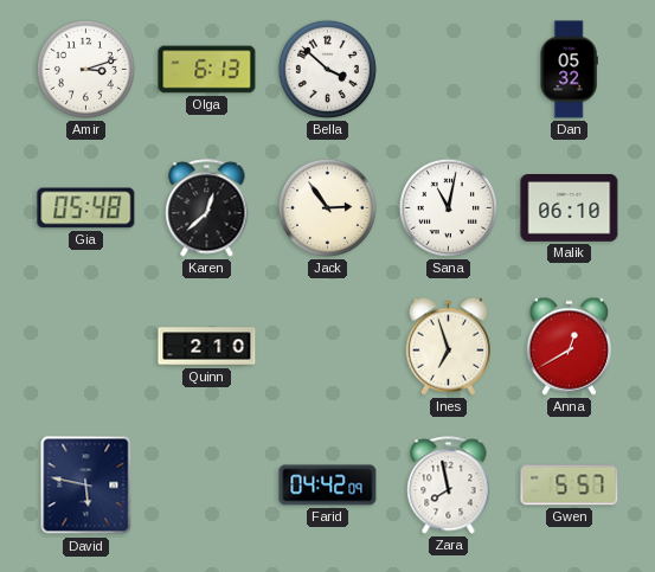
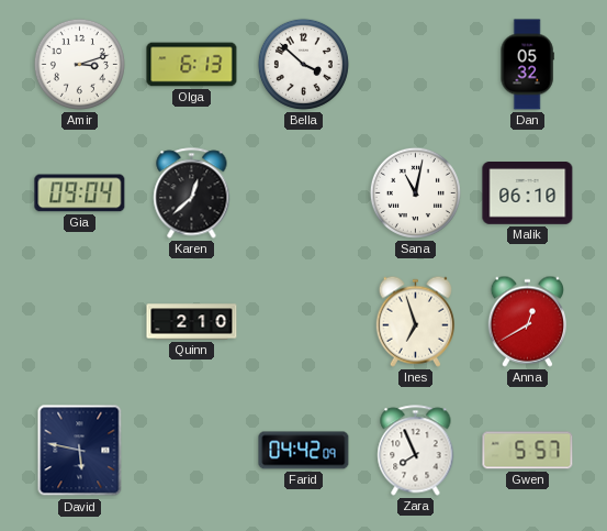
Gia: 05:48 -> 09:04 (80, 193)
Jack: 2:54 -> none (327, 207)
Zara: 7:58 -> 7:56 (416, 451)
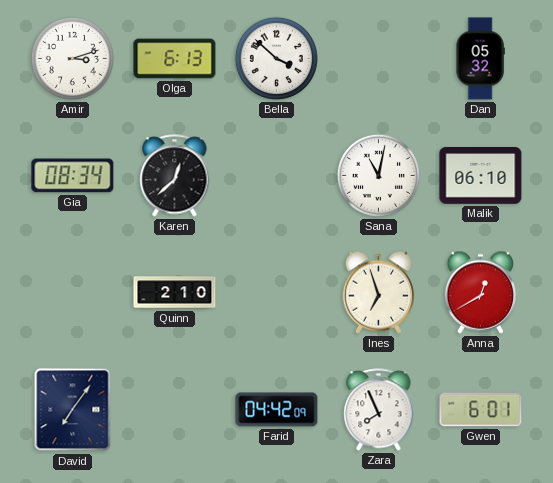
Gia: 09:04 -> 08:34 (73, 176)
David: 5:47 -> 7:06 (73, 410)
Gwen: 5:57 -> 6:01 (481, 410)
